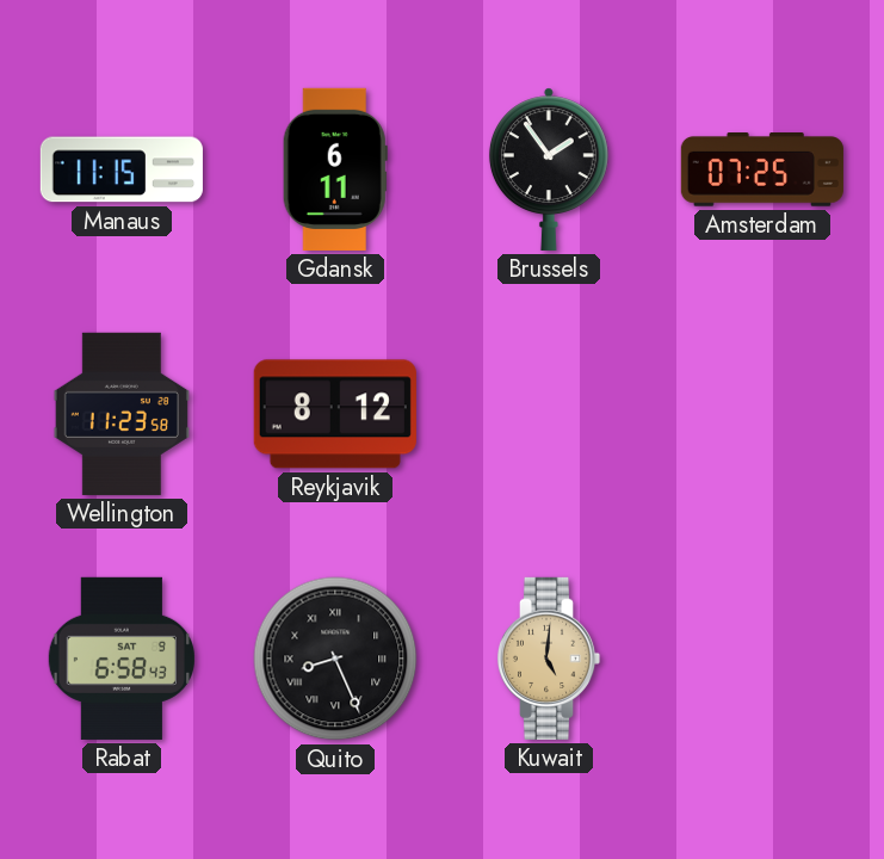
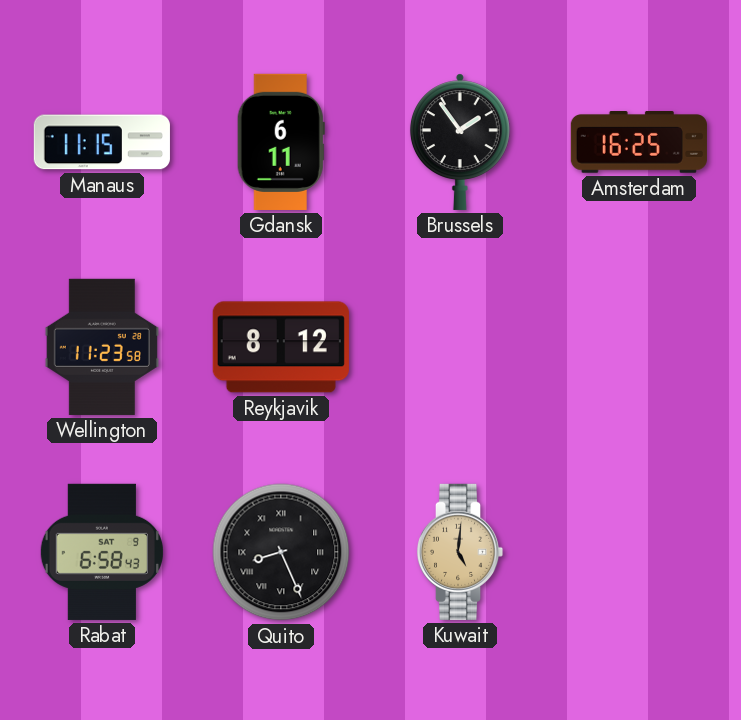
Amsterdam: 07:25 -> 16:25 (639, 143)
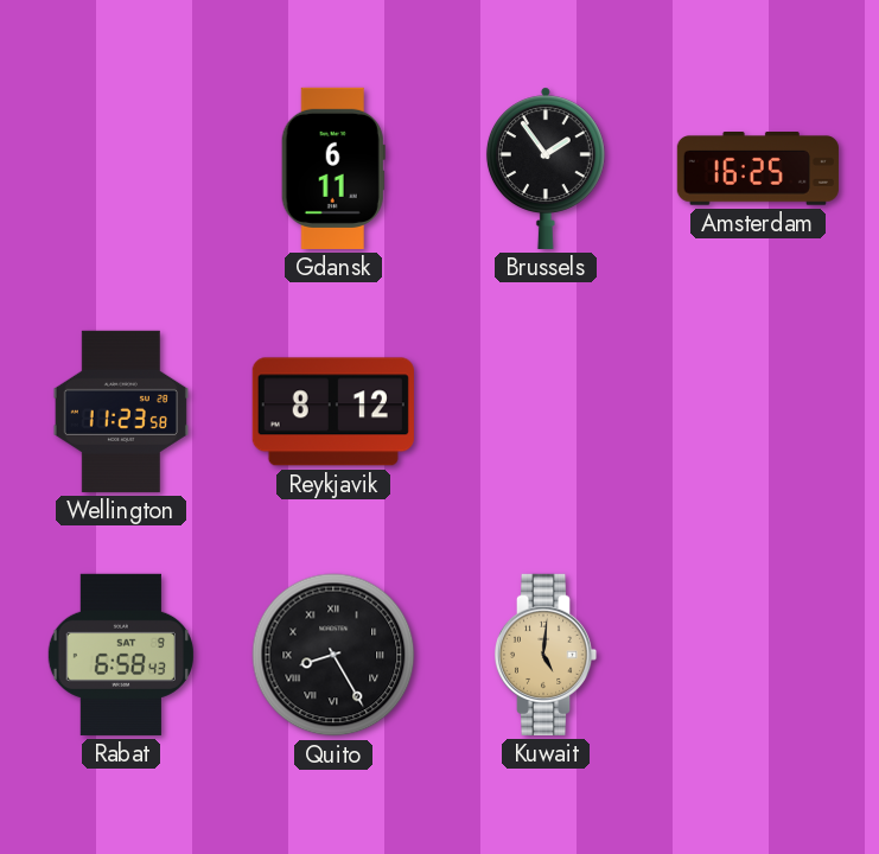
Manaus: 11:15 -> none (102, 142)
Quito: 8:26 -> 8:25 (333, 655)
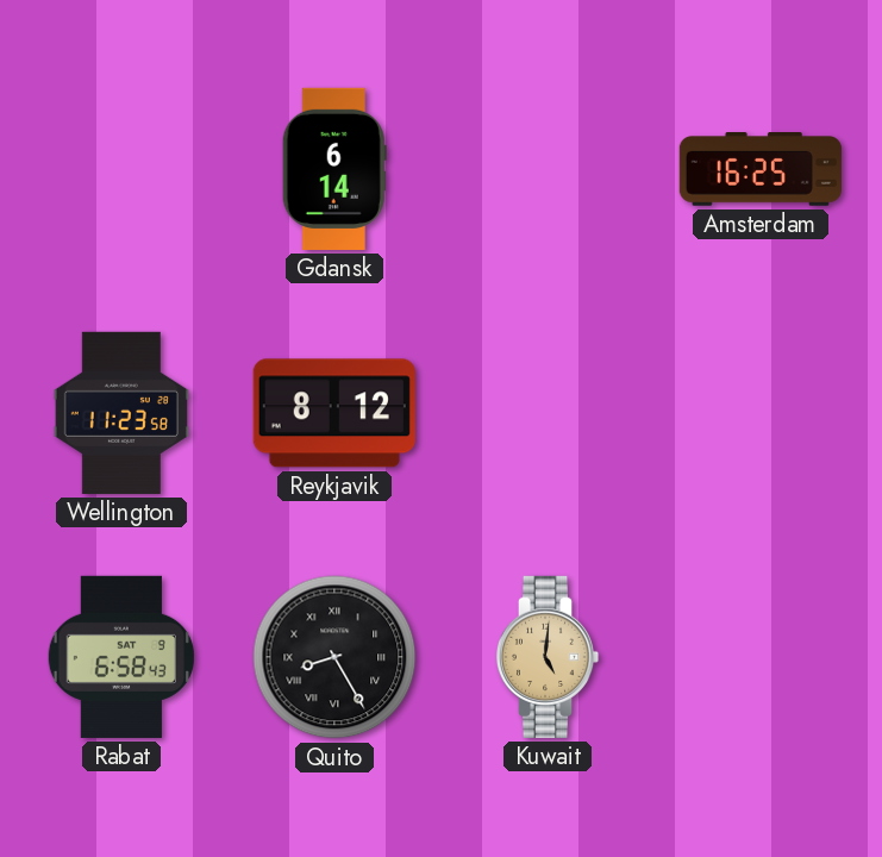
Gdansk: 6:11 -> 6:14 (334, 169)
Brussels: 1:54 -> none (546, 168)
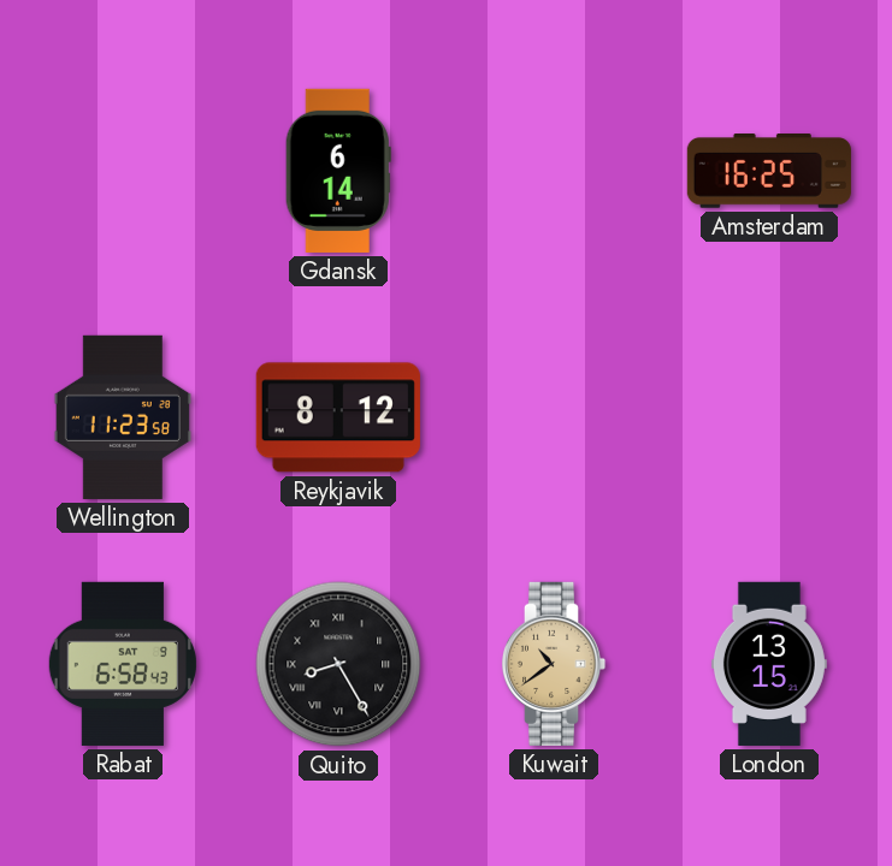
Kuwait: 5:01 -> 10:39 (554, 664)
London: none -> 13:15 (769, 664)
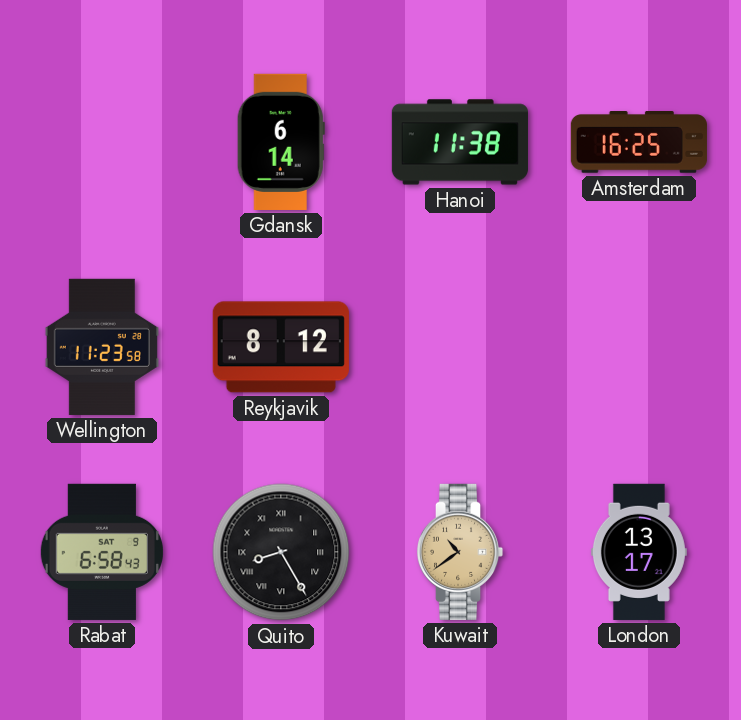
Hanoi: none -> 11:38 (460, 142)
London: 13:15 -> 13:17 (639, 552)
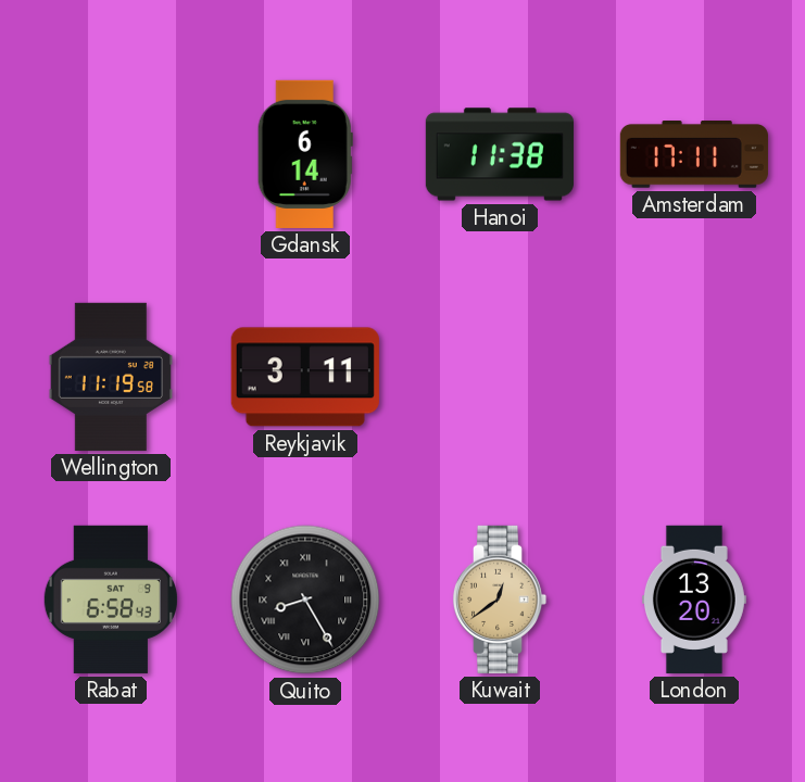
Amsterdam: 16:25 -> 17:11 (694, 155)
Wellington: 11:23 -> 11:19 (111, 377)
Reykjavik: 8:12 -> 3:11 (305, 377)
Kuwait: 10:39 -> 12:39 (500, 600)
London: 13:17 -> 13:20 (694, 600)
